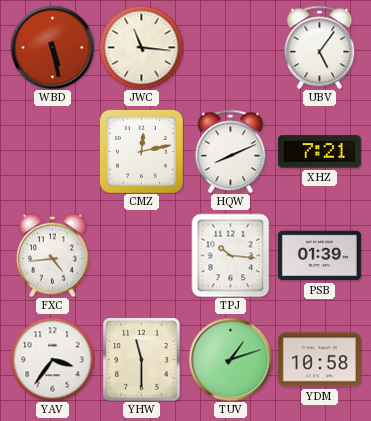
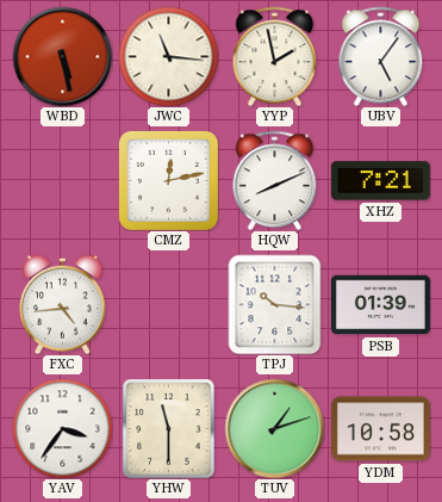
YYP: none -> 1:58 (275, 56)
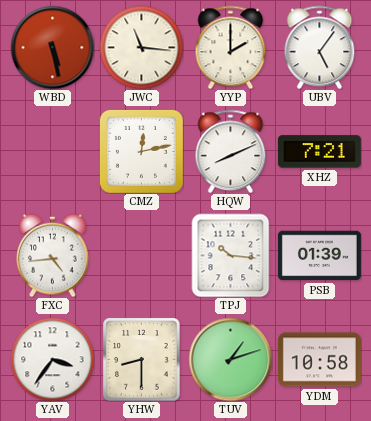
YYP: 1:58 -> 2:00 (231, 47)
YHW: 11:30 -> 8:30 (142, 359)
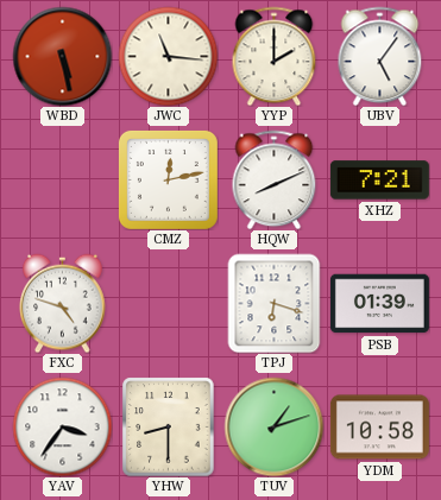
FXC: 4:44 -> 4:48 (63, 303)
TPJ: 10:16 -> 6:18 (275, 303)
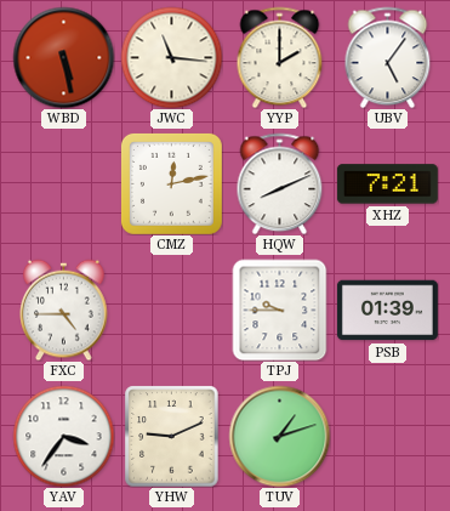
FXC: 4:48 -> 4:45 (64, 310)
TPJ: 6:18 -> 9:45 (280, 310)
YHW: 8:30 -> 9:11 (172, 436)
YDM: 10:58 -> none (379, 428)
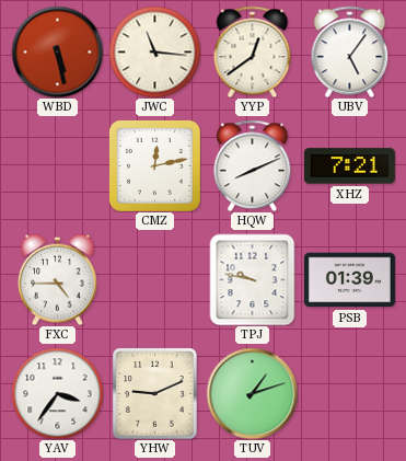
YYP: 2:00 -> 12:39 (253, 51)
TPJ: 9:45 -> 9:47 (253, 279)
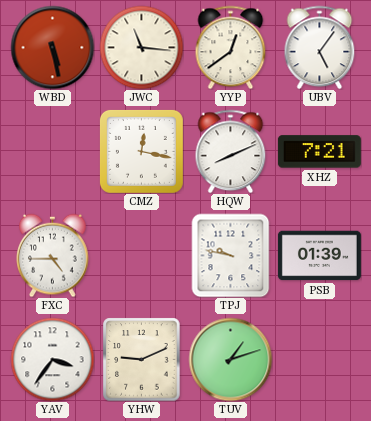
CMZ: 12:13 -> 12:17 (141, 151)
